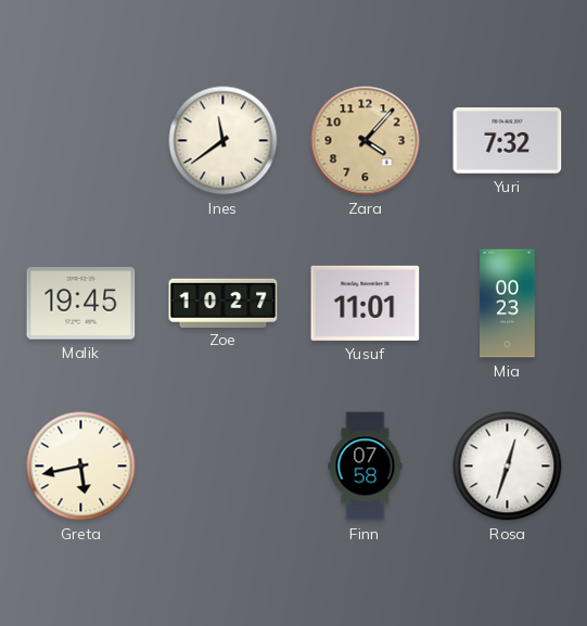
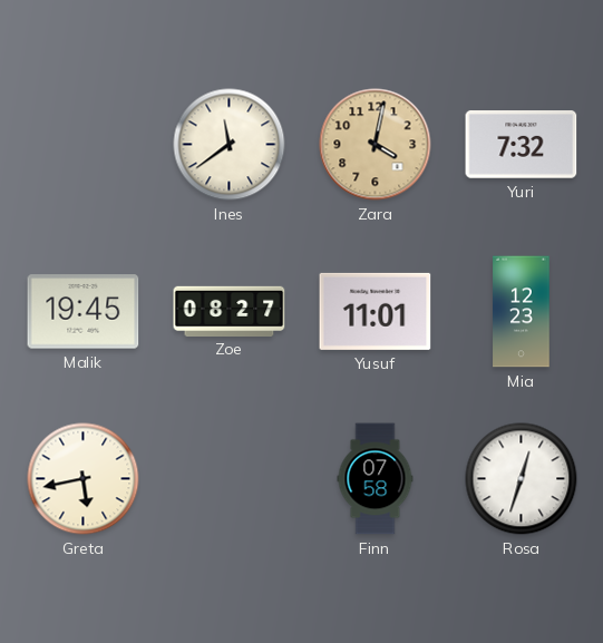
Zara: 4:07 -> 4:02 (376, 145)
Zoe: 10:27 -> 08:27 (230, 311)
Mia: 00:23 -> 12:23 (522, 312)
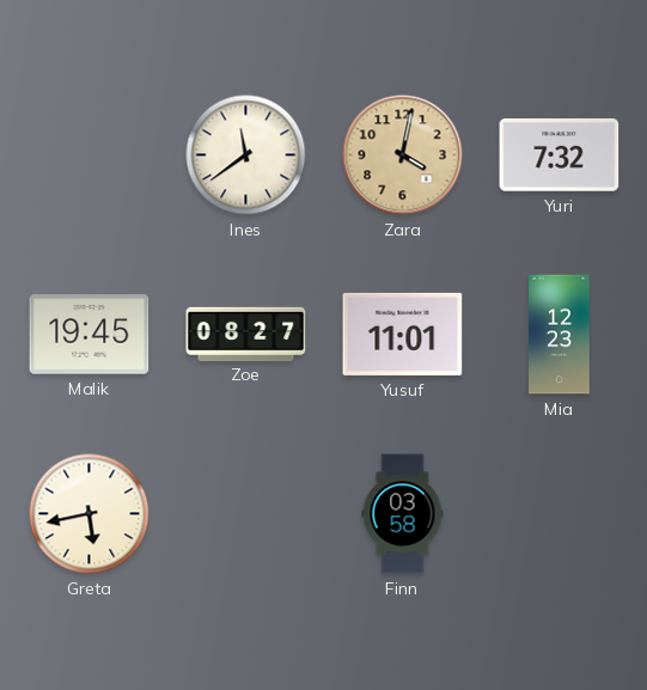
Finn: 07:58 -> 03:58 (403, 514)
Rosa: 12:33 -> none (522, 479)
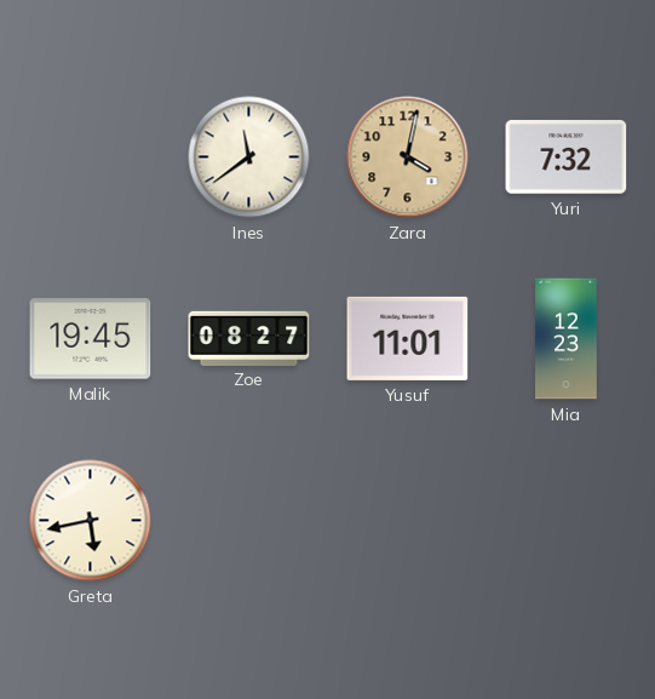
Finn: 03:58 -> none (403, 514)
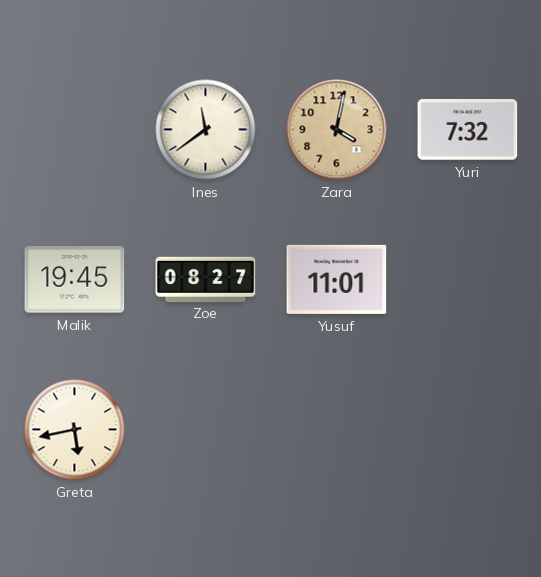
Mia: 12:23 -> none (567, 339)
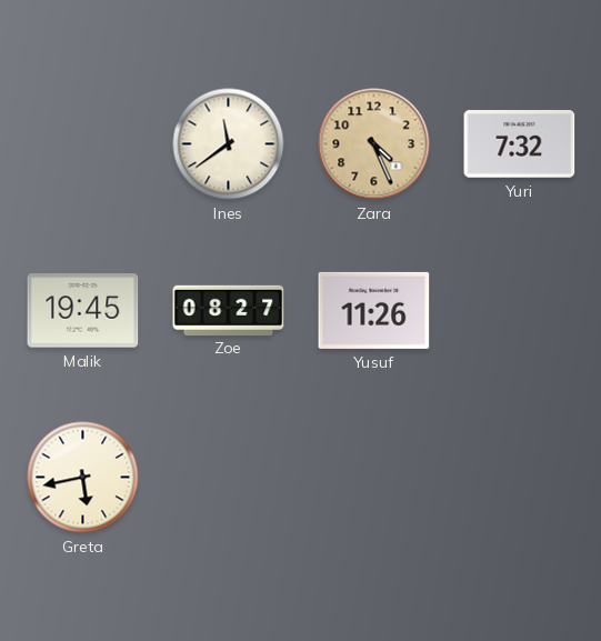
Zara: 4:02 -> 4:26 (374, 144)
Yusuf: 11:01 -> 11:26 (374, 310)
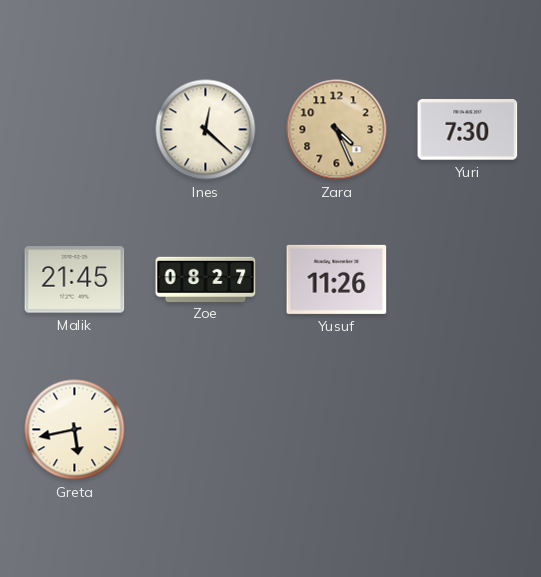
Ines: 11:39 -> 12:22 (206, 130)
Yuri: 7:32 -> 7:30 (468, 130)
Malik: 19:45 -> 21:45 (75, 280)
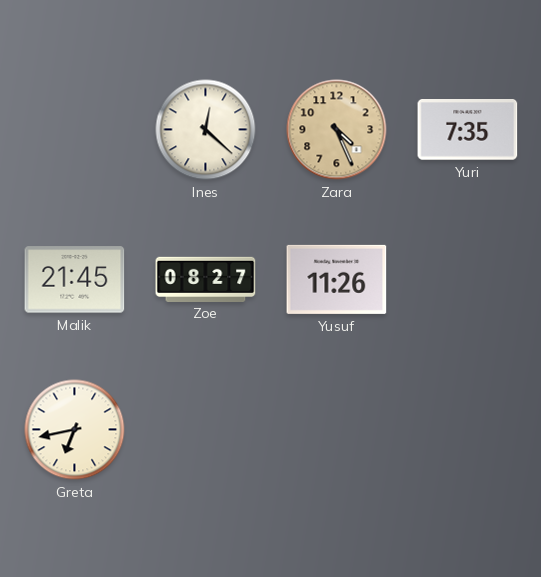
Yuri: 7:30 -> 7:35 (468, 130)
Greta: 5:43 -> 6:43 (75, 430)
